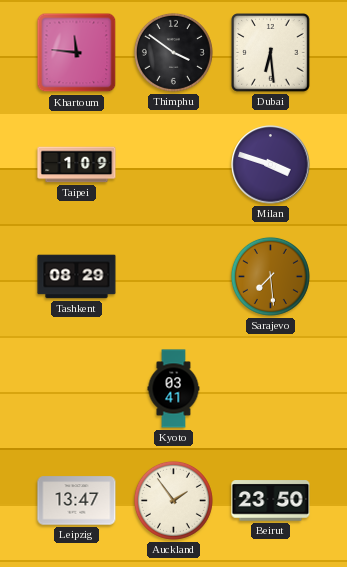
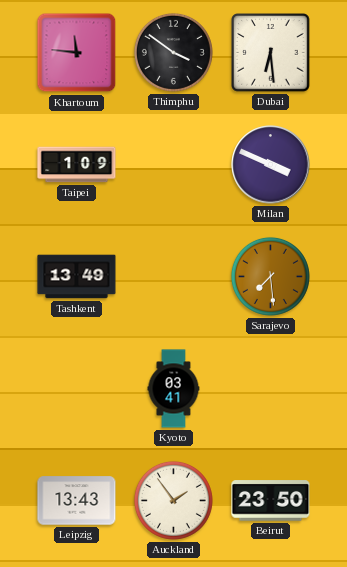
Milan: 3:48 -> 3:49 (271, 165)
Tashkent: 08:29 -> 13:49 (77, 277)
Leipzig: 13:47 -> 13:43 (77, 501)
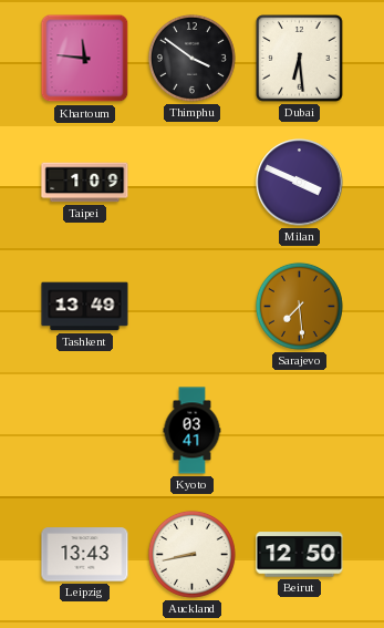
Auckland: 1:54 -> 8:43 (191, 554)
Beirut: 23:50 -> 12:50 (300, 555)
